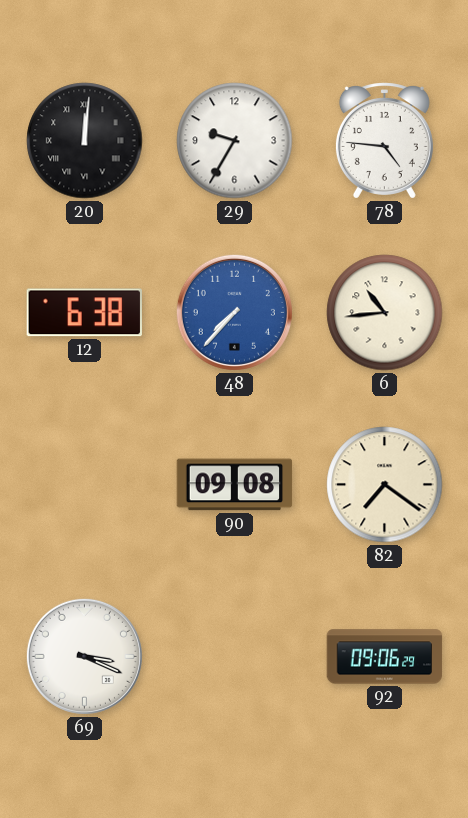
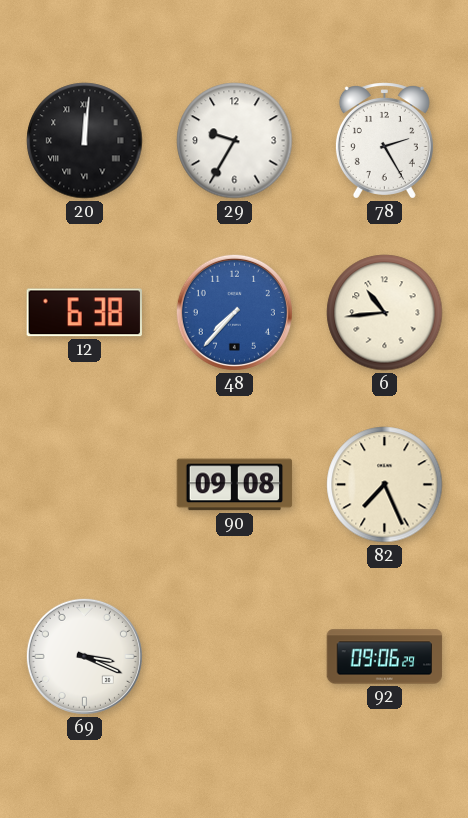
78: 4:46 -> 2:25 (384, 141)
82: 7:21 -> 7:26 (385, 485)
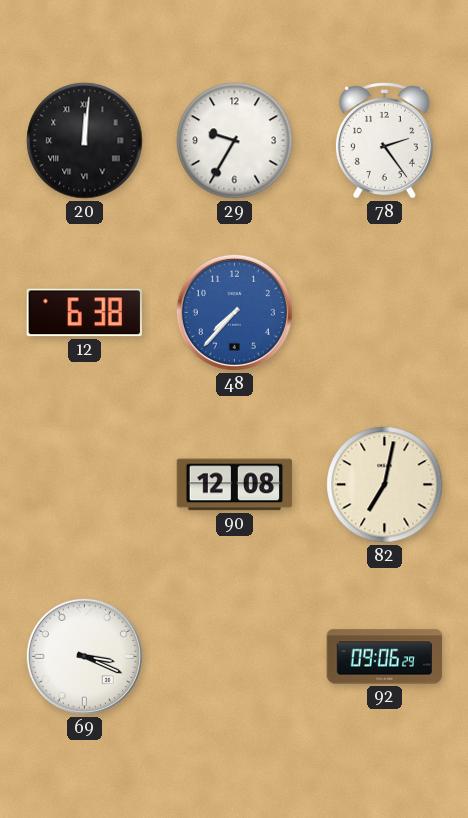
78: 2:25 -> 2:24 (384, 141)
6: 10:44 -> none (385, 313)
90: 09:08 -> 12:08 (235, 485)
82: 7:26 -> 7:02 (385, 485)
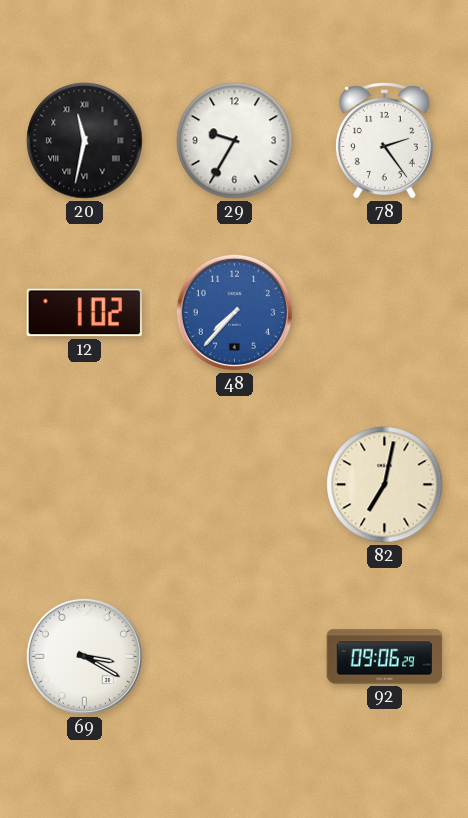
20: 12:01 -> 11:32 (85, 141)
12: 6:38 -> 1:02 (84, 313)
90: 12:08 -> none (235, 485)
69: 3:19 -> 3:20 (84, 656)
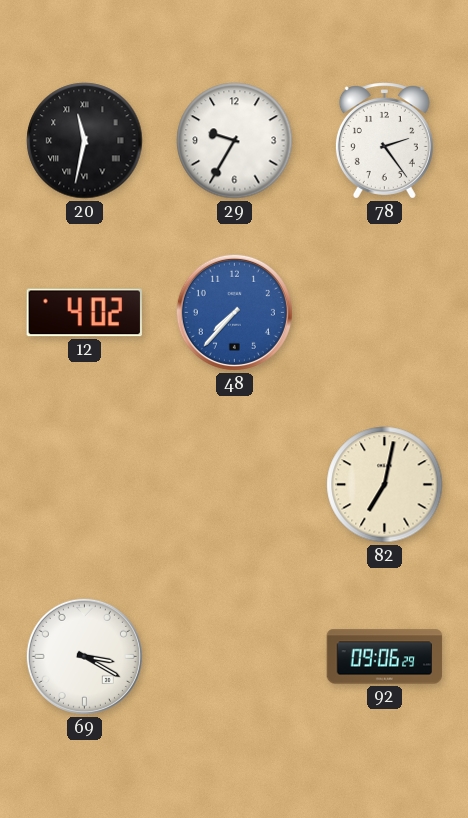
12: 1:02 -> 4:02 (84, 313)
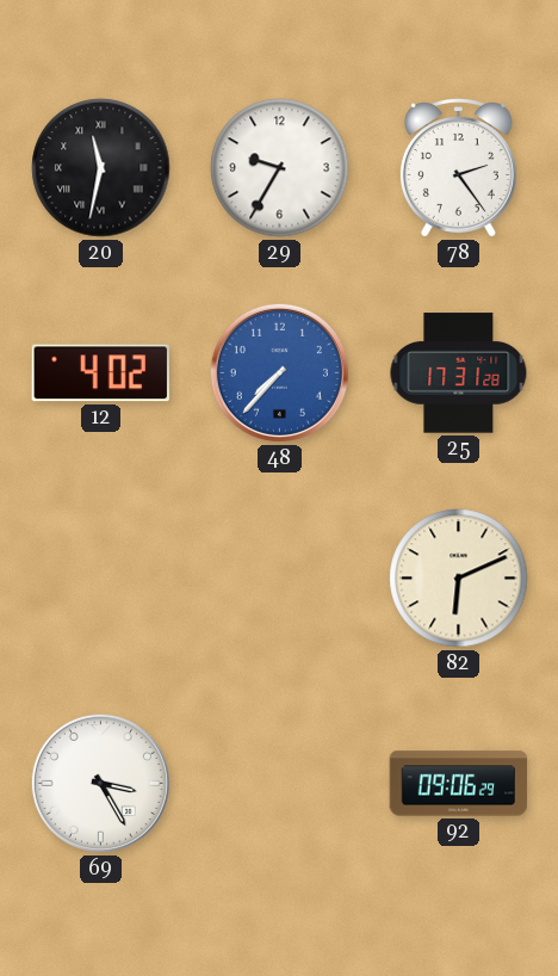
25: none -> 17:31 (459, 373)
82: 7:02 -> 6:11 (459, 579)
69: 3:20 -> 3:25 (100, 783)
